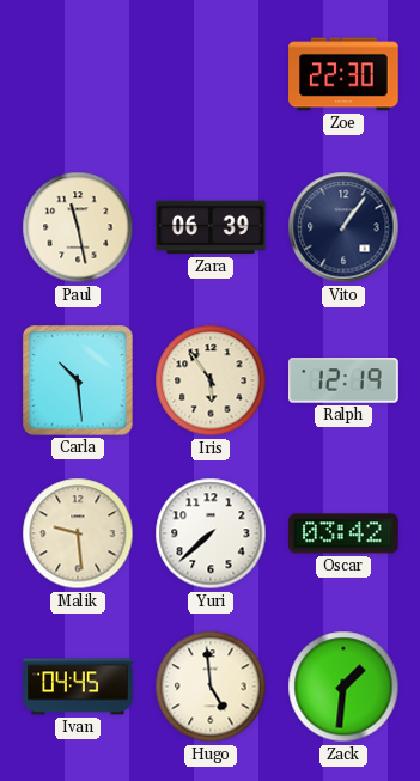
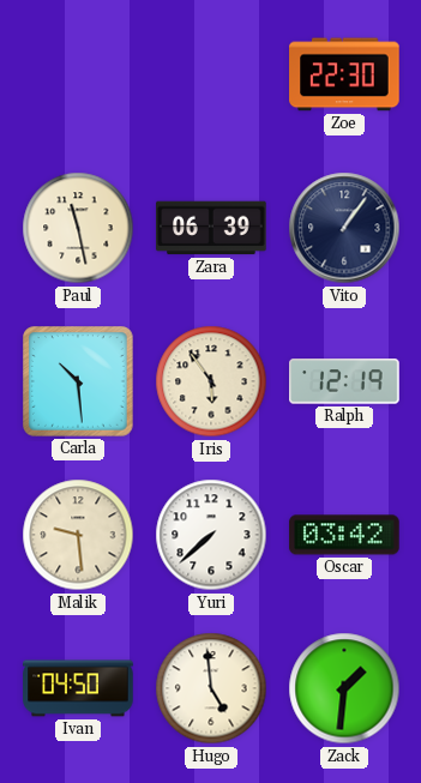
Ivan: 04:45 -> 04:50 (78, 688)
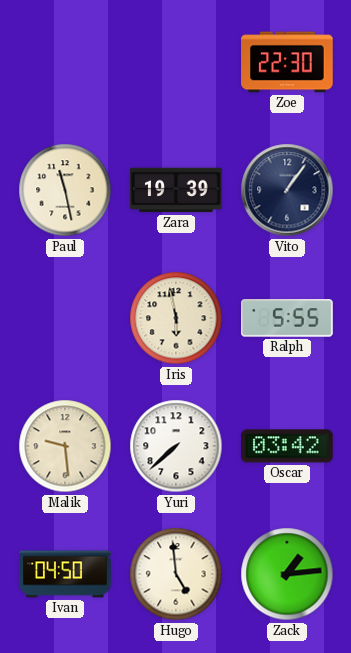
Zara: 06:39 -> 19:39 (176, 190)
Carla: 10:29 -> none (78, 381)
Iris: 5:54 -> 5:58 (176, 318)
Ralph: 12:19 -> 5:55 (287, 318)
Zack: 1:31 -> 1:14 (287, 574)
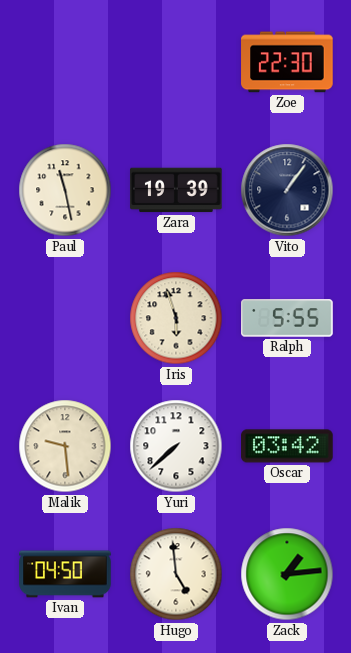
Iris: 5:58 -> 5:57 (176, 318)
